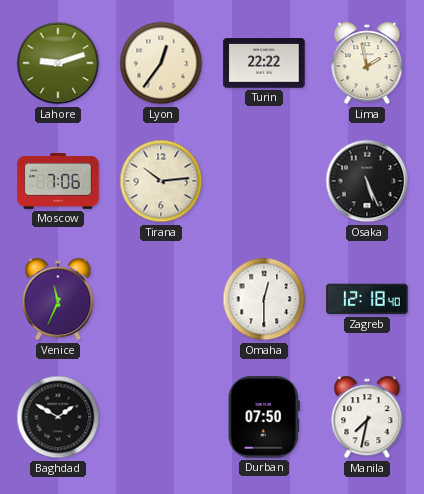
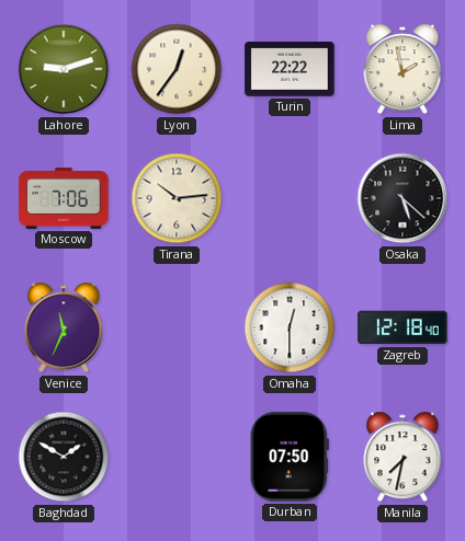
Osaka: 5:26 -> 5:22 (402, 198)
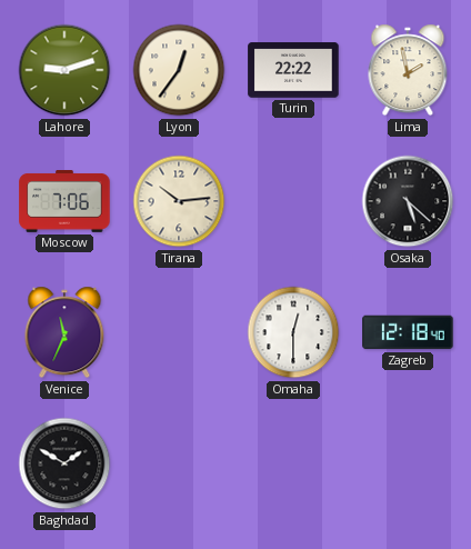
Durban: 07:50 -> none (290, 457)
Manila: 7:32 -> none (402, 457)
